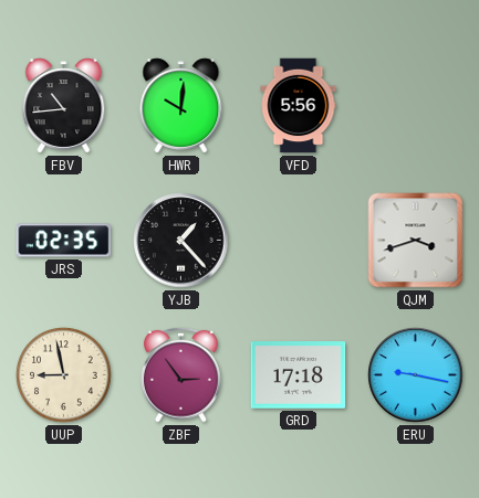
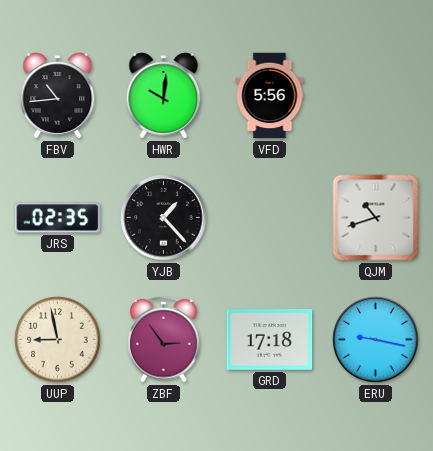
QJM: 3:42 -> 10:42 (376, 218)
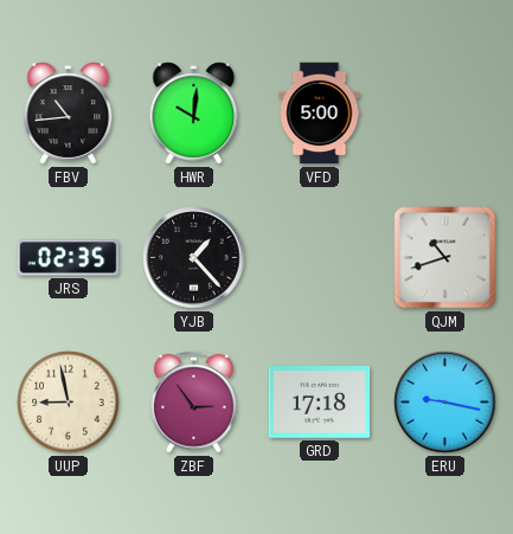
VFD: 5:56 -> 5:00 (320, 114)
